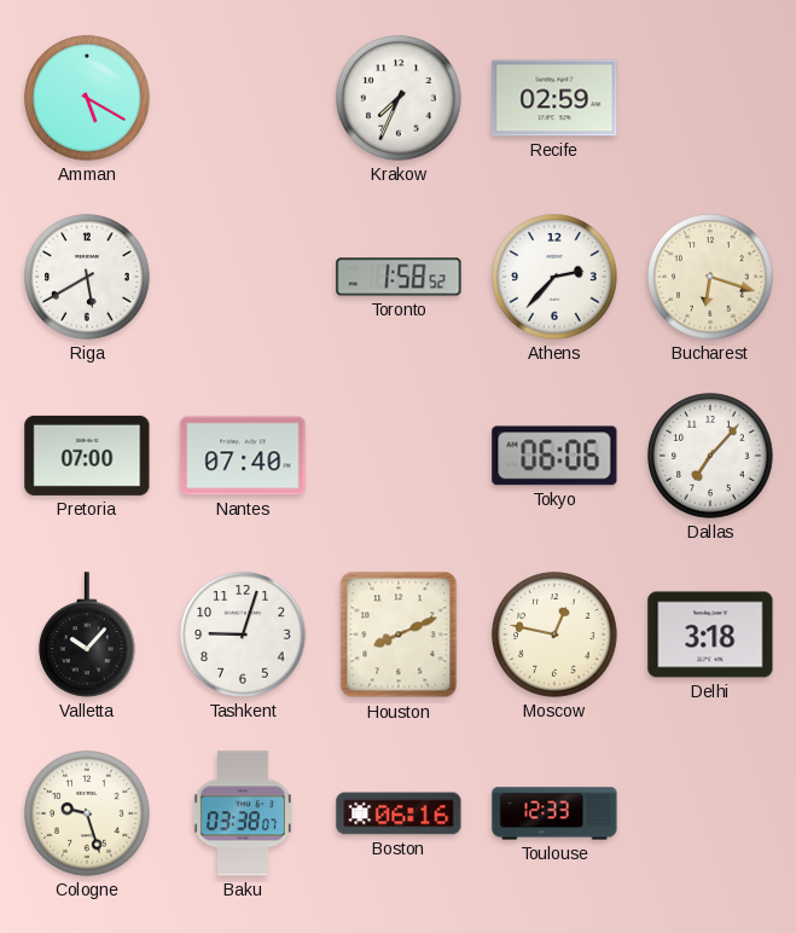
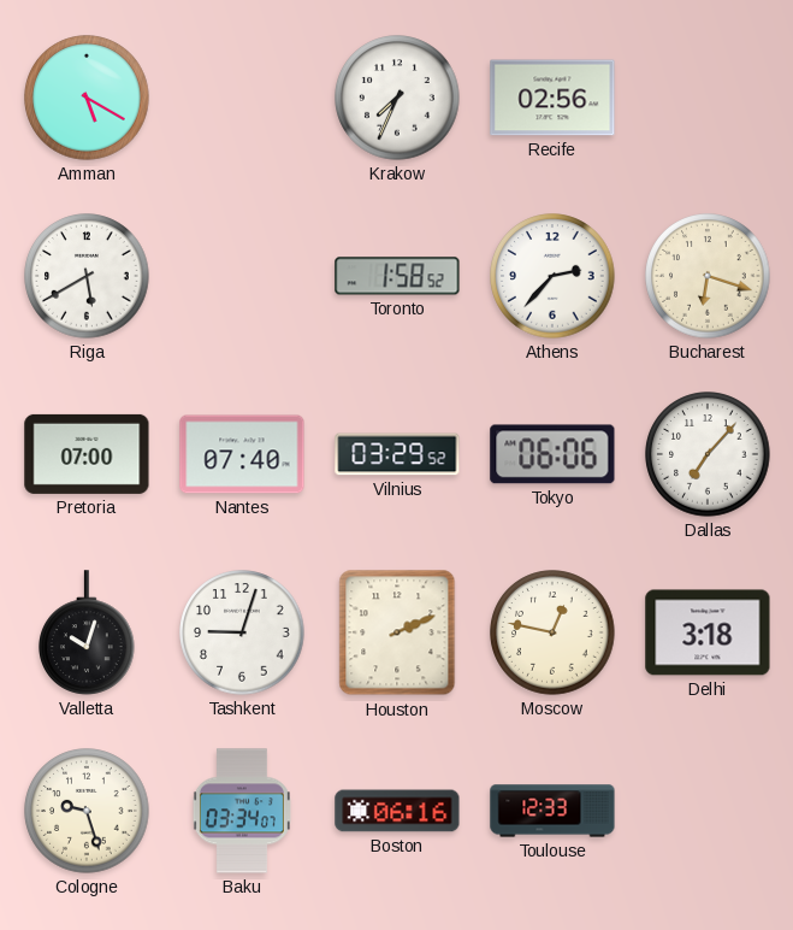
Recife: 02:59 -> 02:56 (552, 98)
Vilnius: none -> 03:29 (397, 454)
Valletta: 10:07 -> 10:03 (88, 632)
Houston: 8:11 -> 2:11 (397, 632)
Baku: 03:38 -> 03:34 (242, 811)
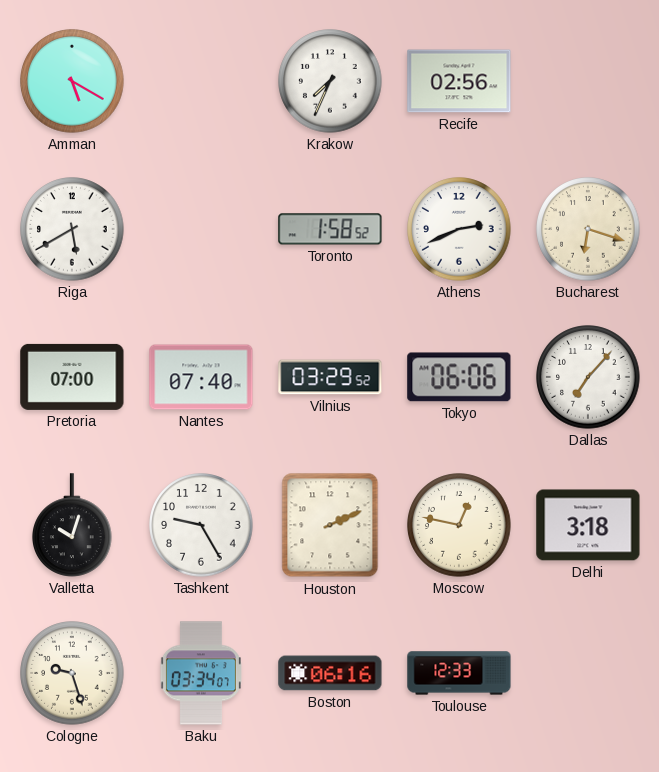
Athens: 2:37 -> 2:41 (459, 229)
Tashkent: 9:03 -> 9:25 (201, 525)
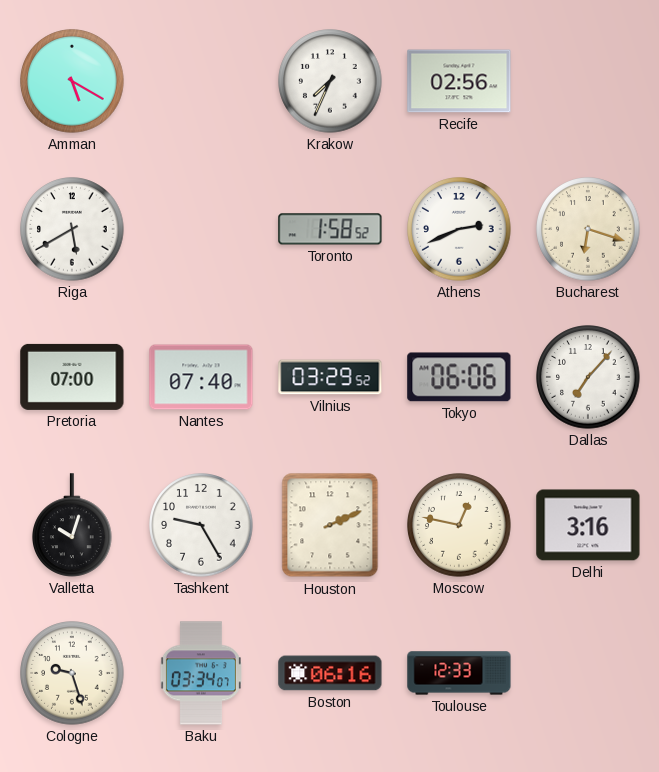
Delhi: 3:18 -> 3:16 (588, 525)
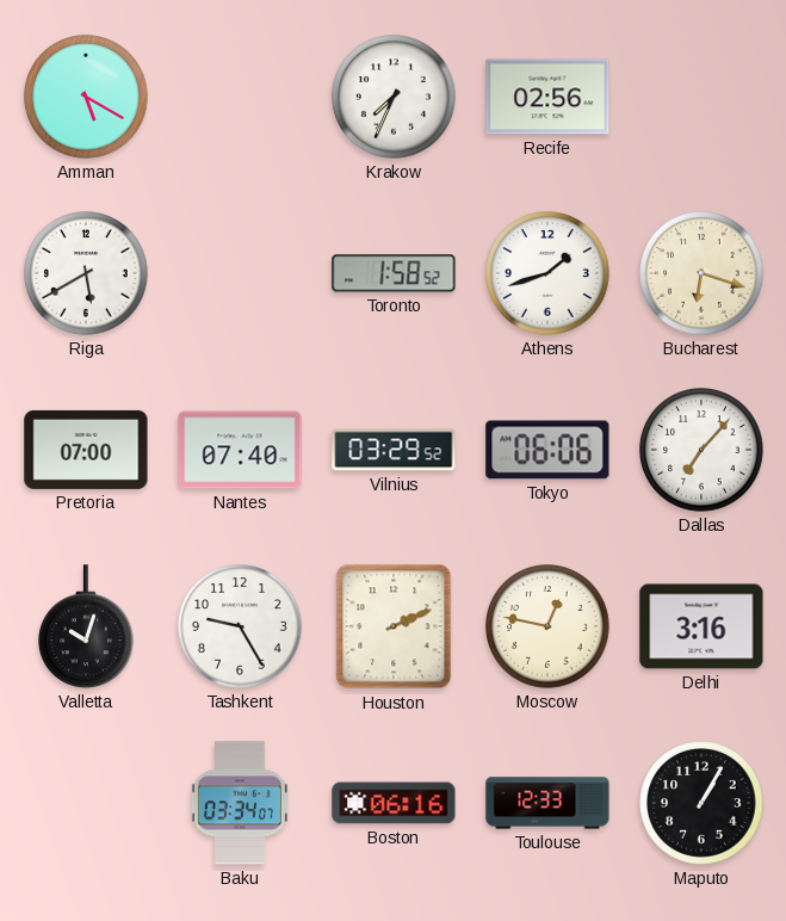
Athens: 2:41 -> 1:42 (547, 273)
Cologne: 9:27 -> none (72, 673)
Maputo: none -> 1:05 (701, 803)
